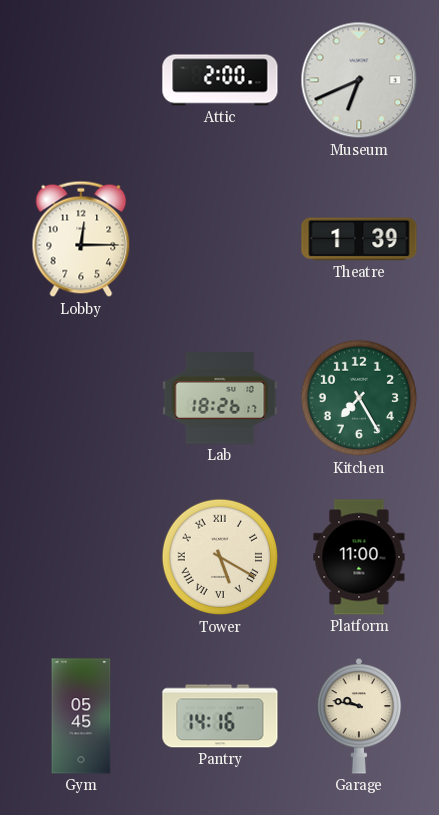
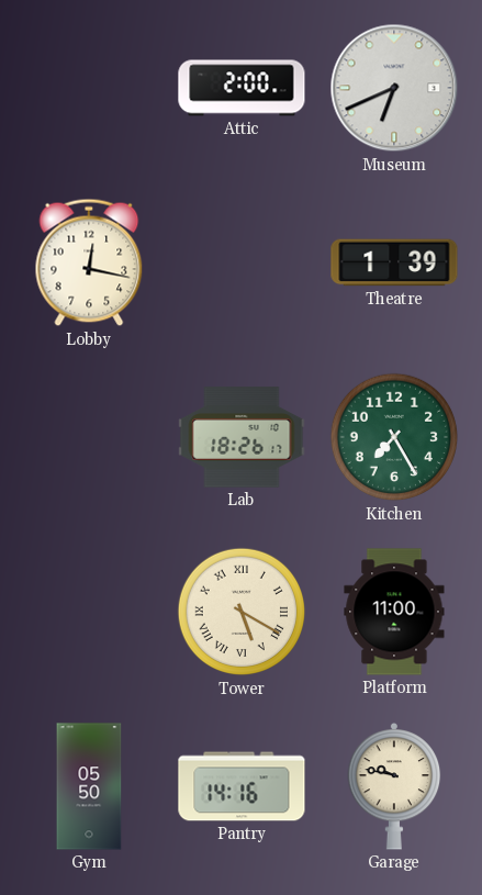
Lobby: 12:15 -> 12:17 (89, 262)
Gym: 05:45 -> 05:50 (89, 786)
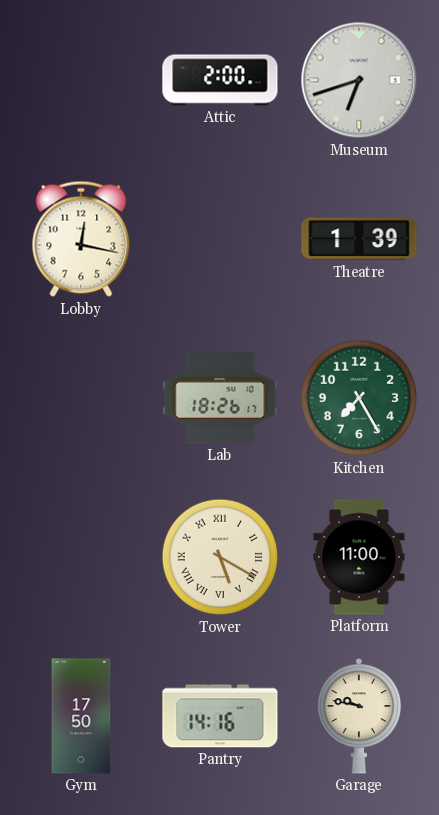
Museum: 6:41 -> 6:42 (359, 80)
Gym: 05:50 -> 17:50 (81, 716)
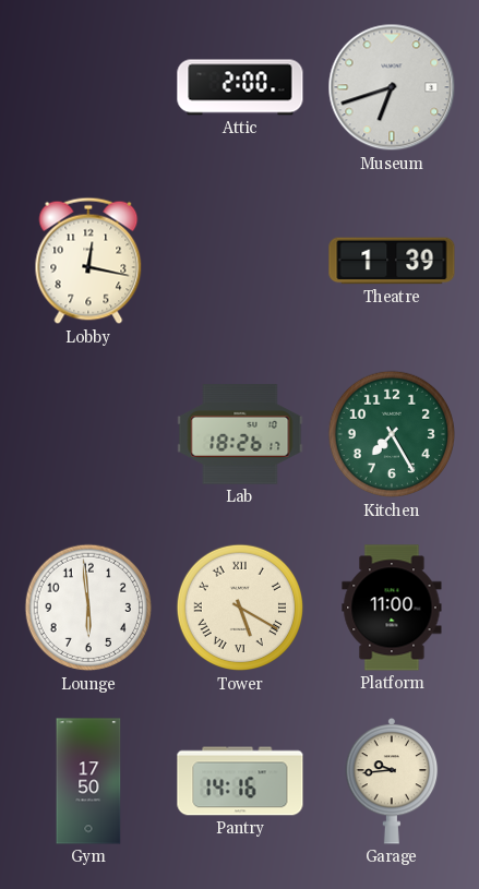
Lounge: none -> 5:59 (88, 608)
Garage: 9:47 -> 9:44 (392, 781)
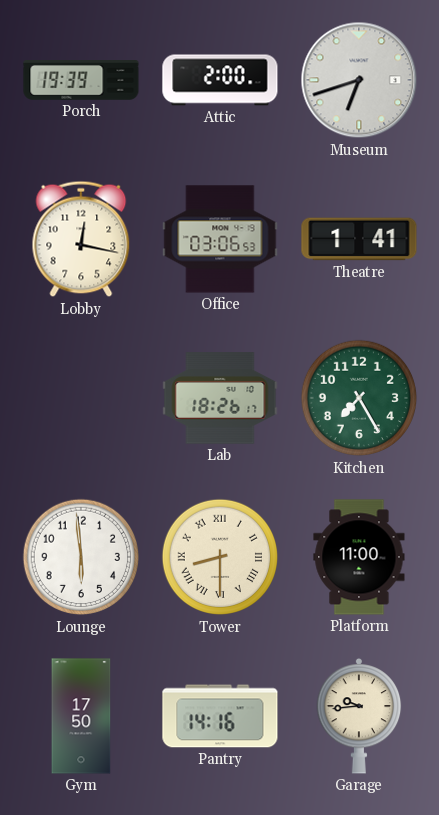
Porch: none -> 19:39 (81, 80)
Office: none -> 03:06 (220, 239)
Theatre: 1:39 -> 1:41 (359, 239)
Tower: 5:20 -> 8:30 (220, 557)
